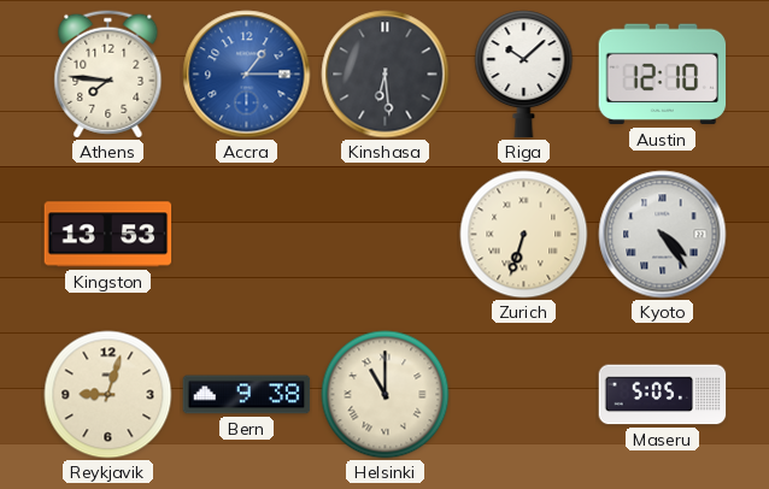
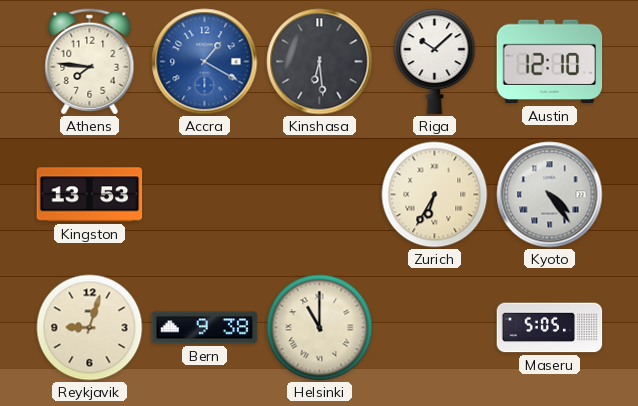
Accra: 1:15 -> 1:20 (205, 62)
Zurich: 6:33 -> 6:35 (435, 195)
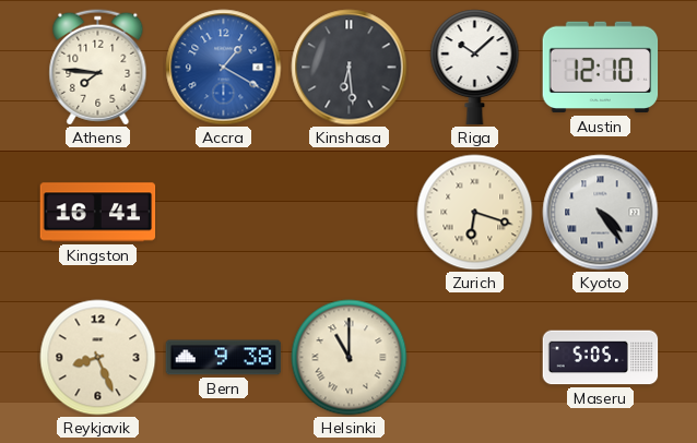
Kingston: 13:53 -> 16:41 (98, 213)
Zurich: 6:35 -> 6:18 (475, 213)
Reykjavik: 9:03 -> 8:26 (98, 358)
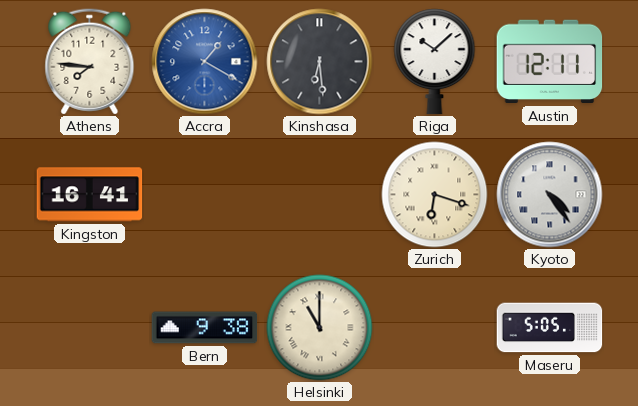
Austin: 12:10 -> 12:11 (550, 62)
Reykjavik: 8:26 -> none (98, 358)
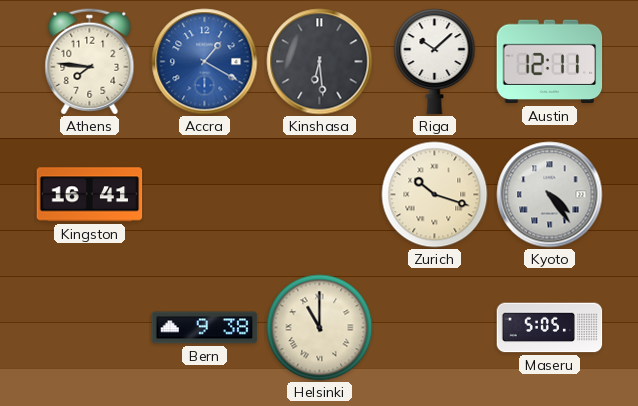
Zurich: 6:18 -> 10:18 (435, 195)
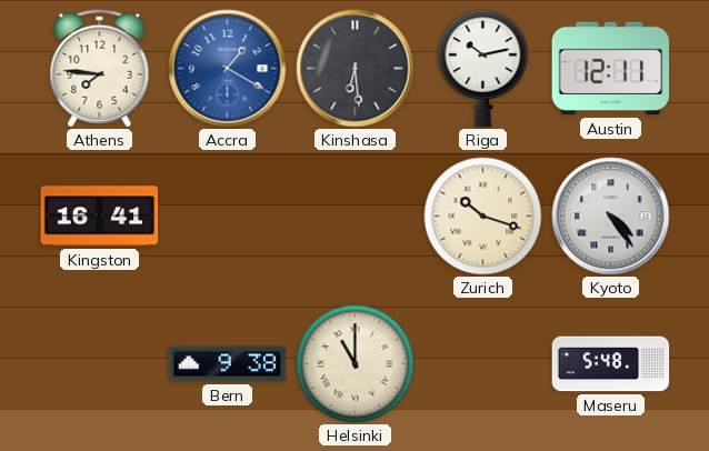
Riga: 10:08 -> 10:13 (483, 69)
Maseru: 5:05 -> 5:48 (611, 364)
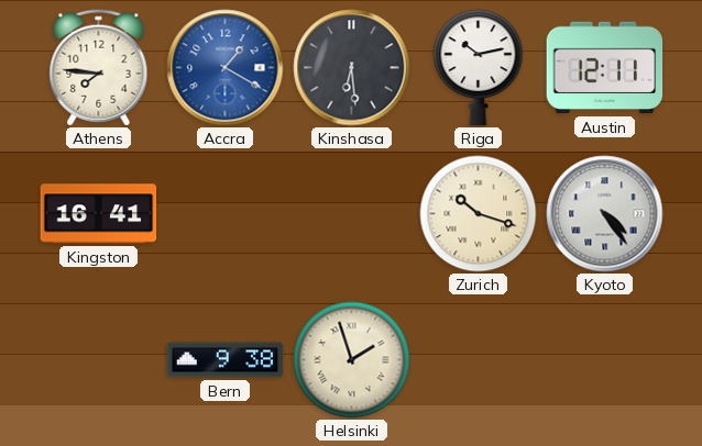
Helsinki: 11:00 -> 1:57 (352, 360)
Maseru: 5:48 -> none (611, 364)
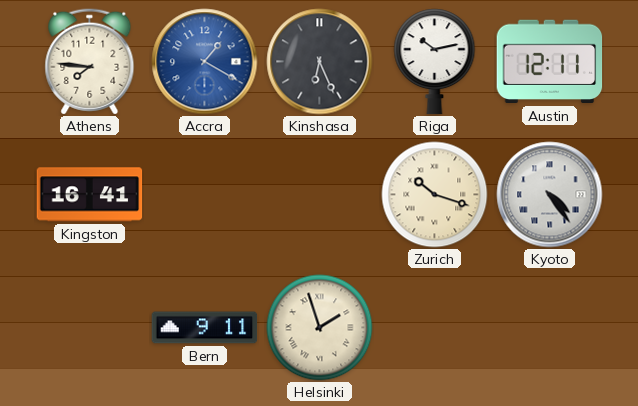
Kinshasa: 6:29 -> 6:26 (320, 62)
Bern: 9:38 -> 9:11 (205, 328)
